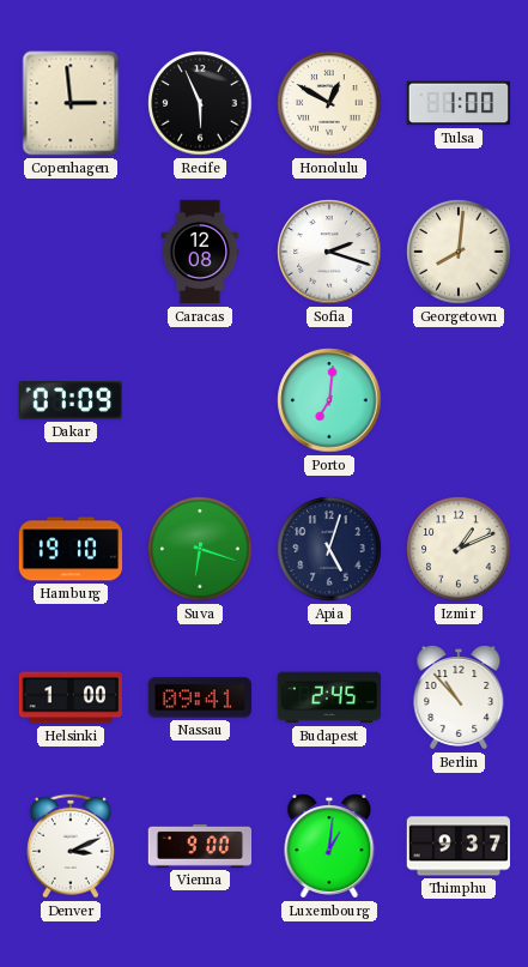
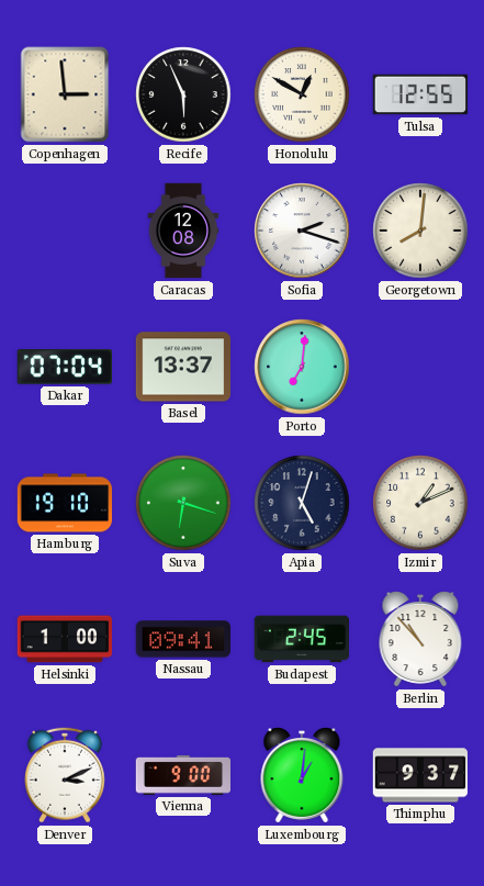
Tulsa: 1:00 -> 12:55 (420, 94)
Dakar: 07:09 -> 07:04 (64, 367)
Basel: none -> 13:37 (182, 367)
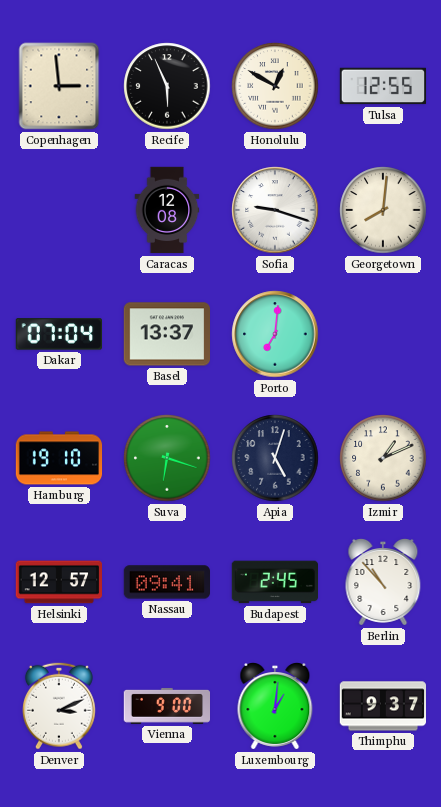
Sofia: 2:18 -> 9:18 (275, 210)
Helsinki: 1:00 -> 12:57 (58, 582)
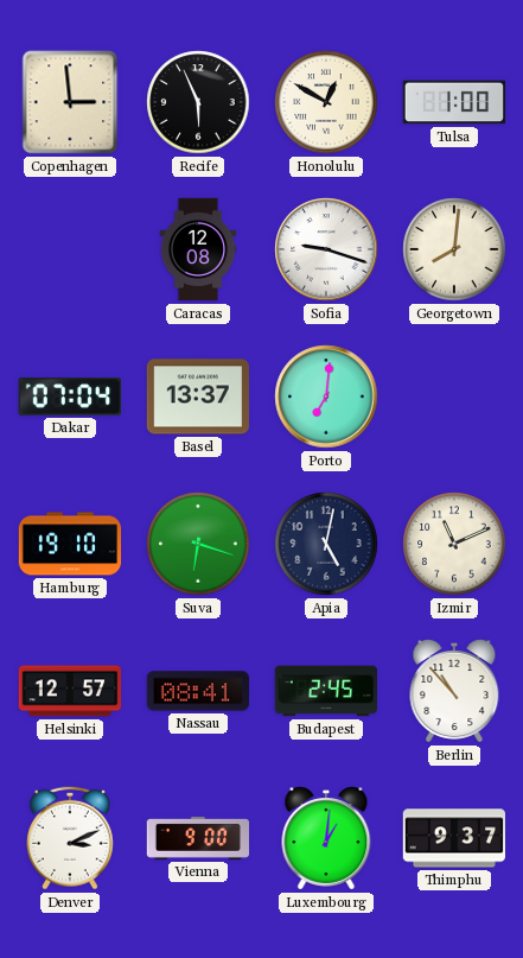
Tulsa: 12:55 -> 1:00 (454, 102)
Apia: 5:03 -> 5:02 (326, 544)
Izmir: 1:11 -> 11:11 (454, 544)
Nassau: 09:41 -> 08:41 (197, 691)
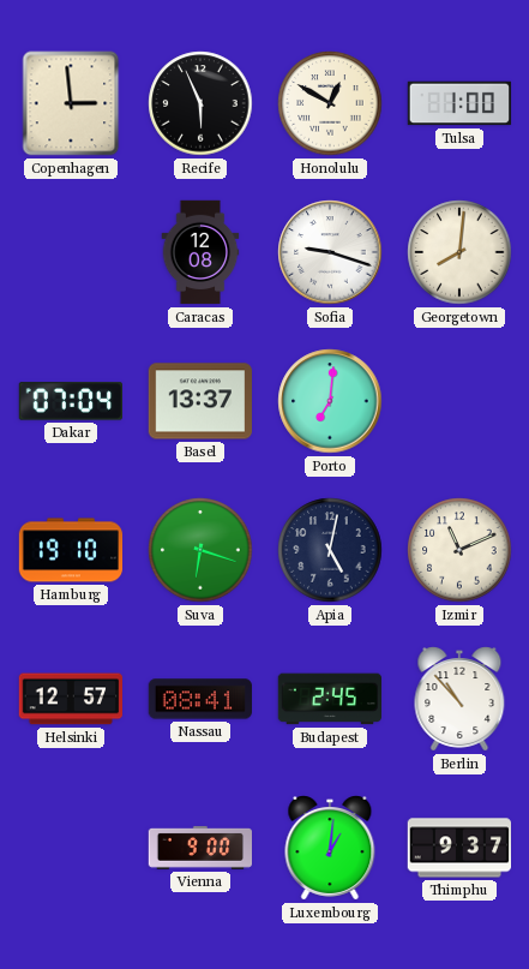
Denver: 3:11 -> none (70, 838)
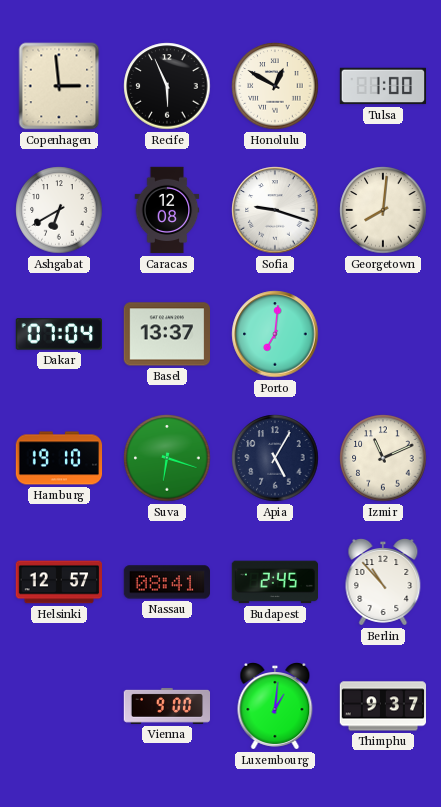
Ashgabat: none -> 6:40 (59, 210)
Apia: 5:02 -> 5:05 (275, 458)
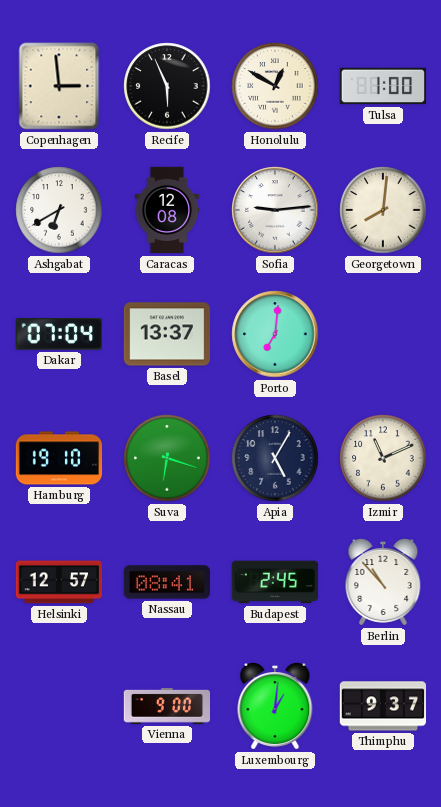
Sofia: 9:18 -> 9:14 (275, 210)
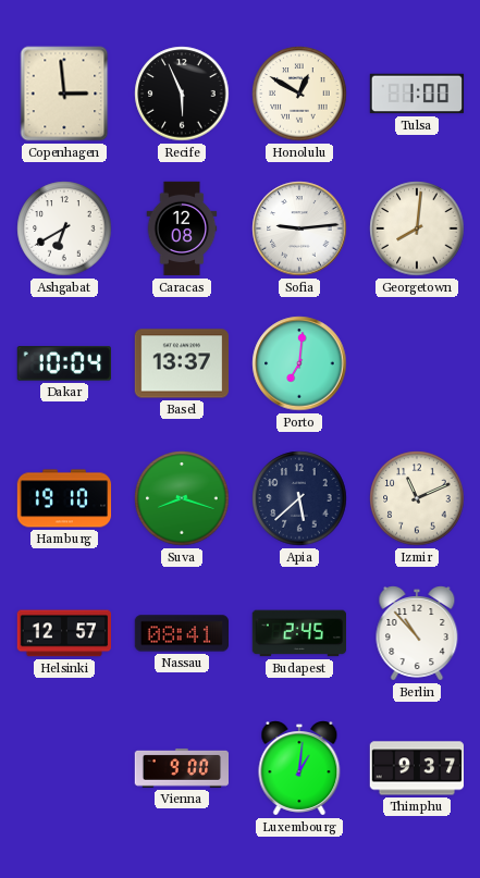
Dakar: 07:04 -> 10:04 (63, 363)
Suva: 6:18 -> 8:18 (182, 498)
Apia: 5:05 -> 5:38 (299, 498)
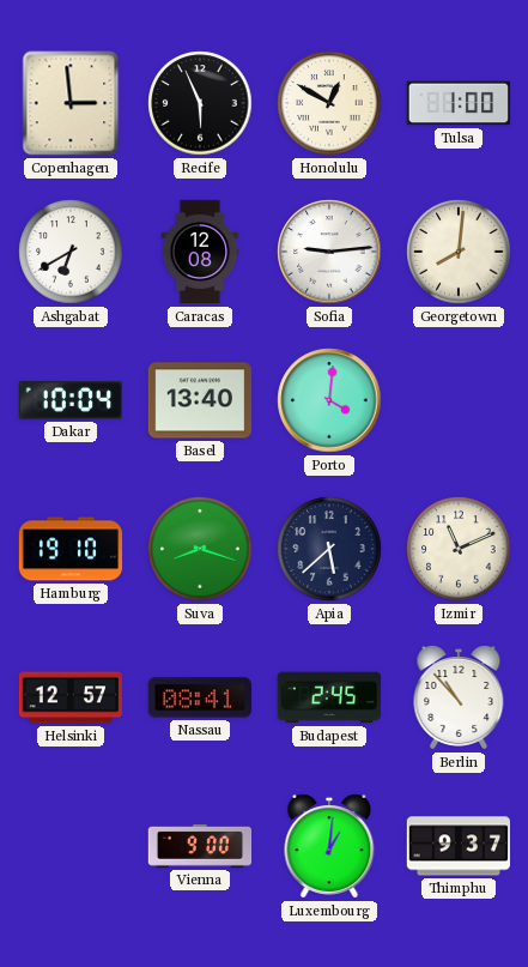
Basel: 13:37 -> 13:40 (199, 400)
Porto: 7:01 -> 4:01 (329, 400)
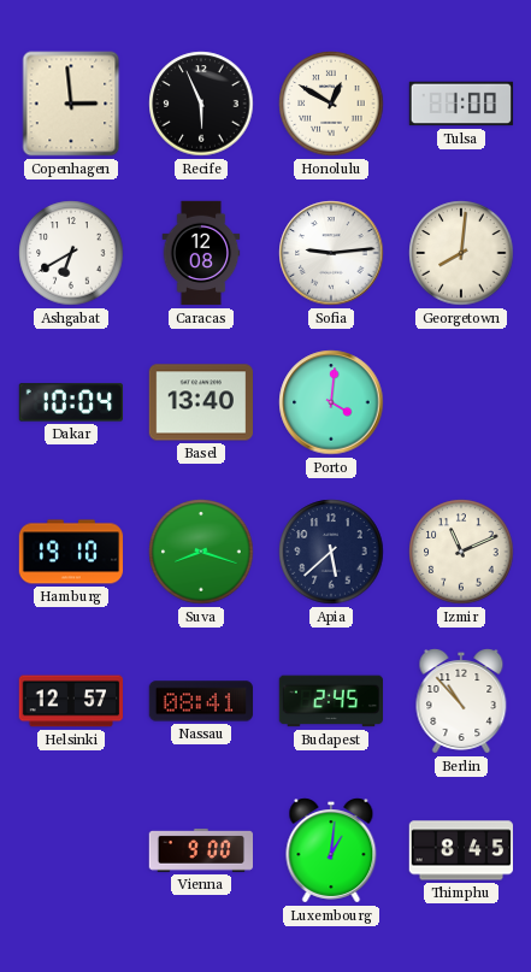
Thimphu: 9:37 -> 8:45 (460, 850)
